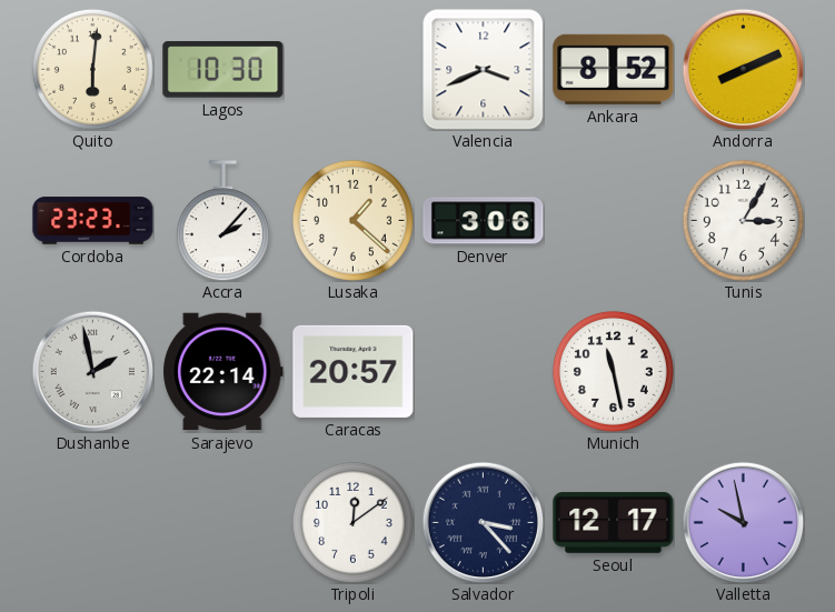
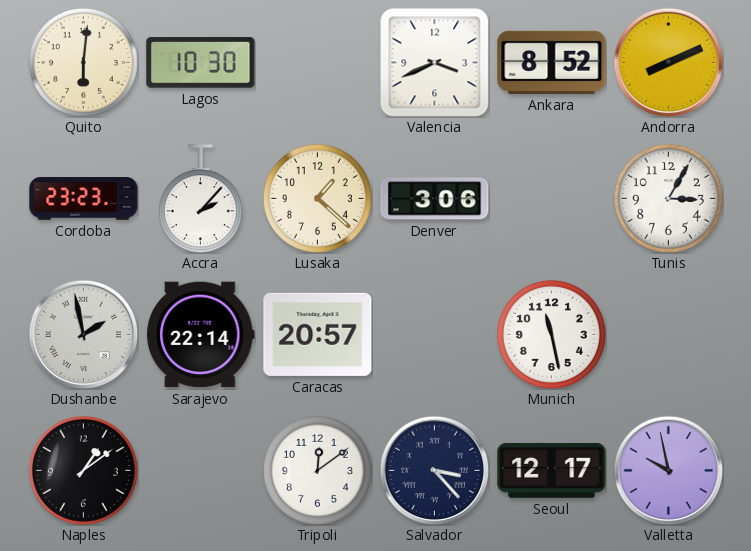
Naples: none -> 1:09 (83, 470)
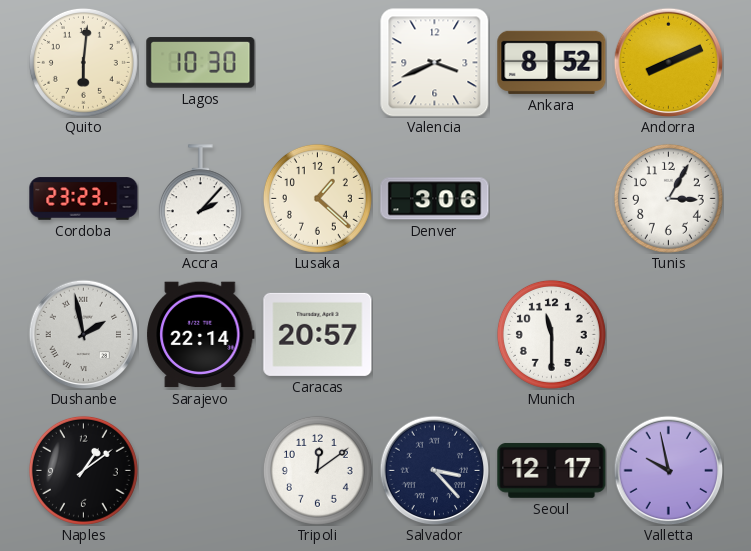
Munich: 11:28 -> 11:30 (551, 334)
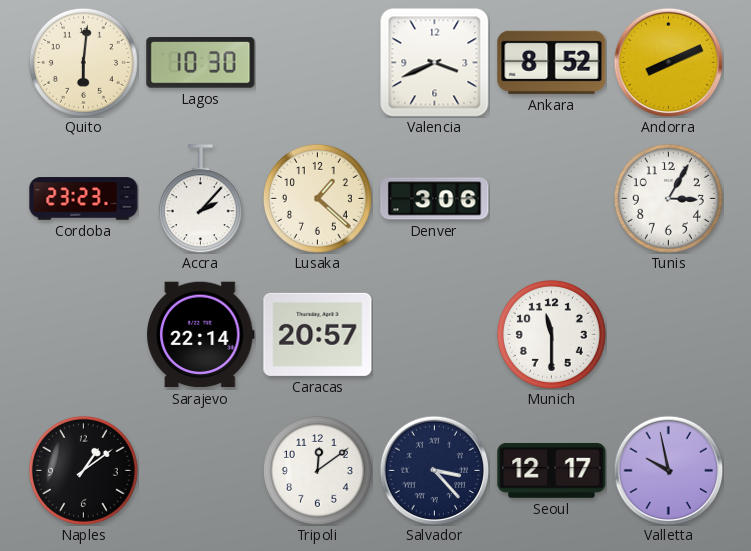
Dushanbe: 1:58 -> none (83, 334)
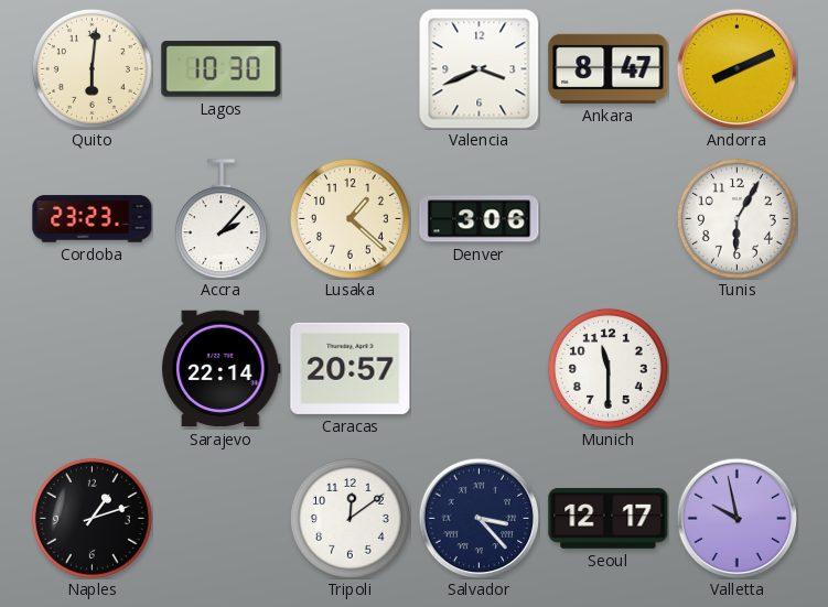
Ankara: 8:52 -> 8:47 (609, 68)
Tunis: 3:05 -> 6:05 (736, 218)
Naples: 1:09 -> 1:12 (92, 518)
